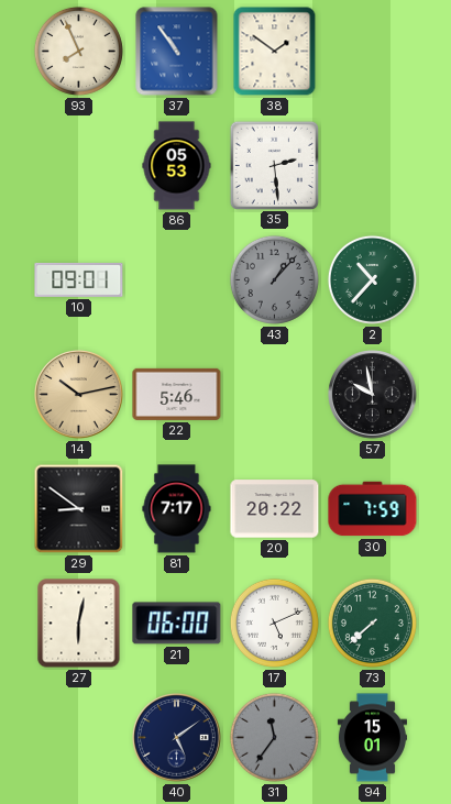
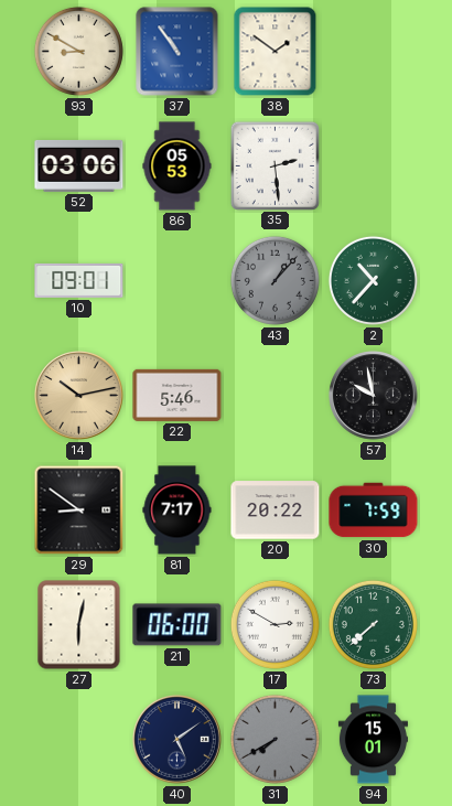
93: 7:56 -> 8:50 (78, 51)
52: none -> 03:06 (79, 165)
17: 5:11 -> 2:50 (275, 624)
31: 11:36 -> 7:40 (275, 739)
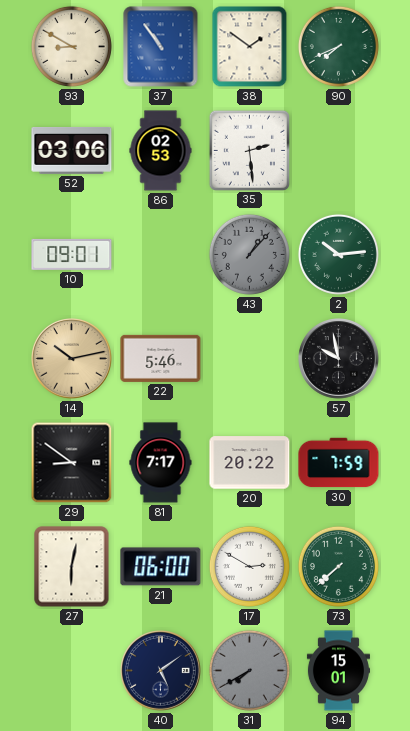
90: none -> 7:41 (338, 46)
86: 05:53 -> 02:53 (161, 151)
2: 10:37 -> 10:14 (338, 254)
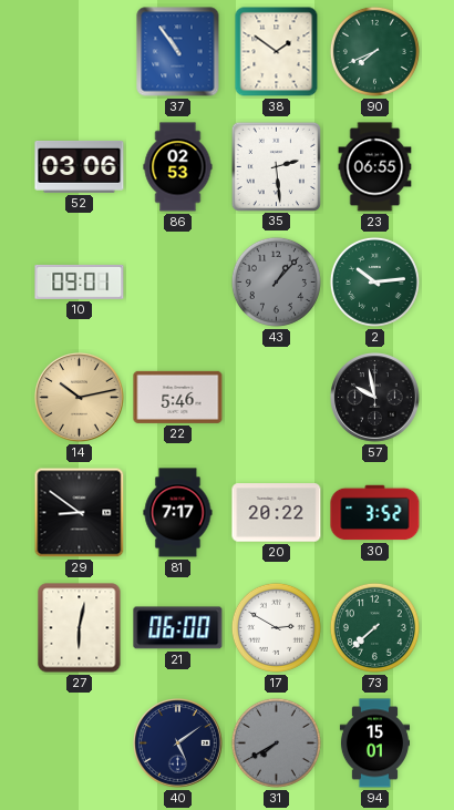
93: 8:50 -> none (71, 46)
23: none -> 06:55 (375, 167)
30: 7:59 -> 3:52 (375, 513)
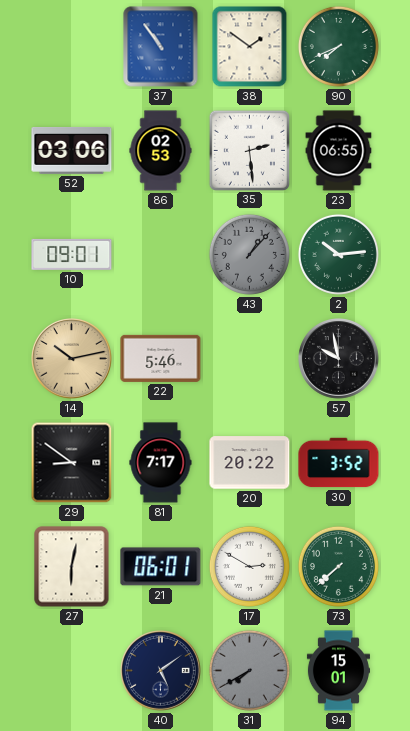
21: 06:00 -> 06:01 (161, 567)
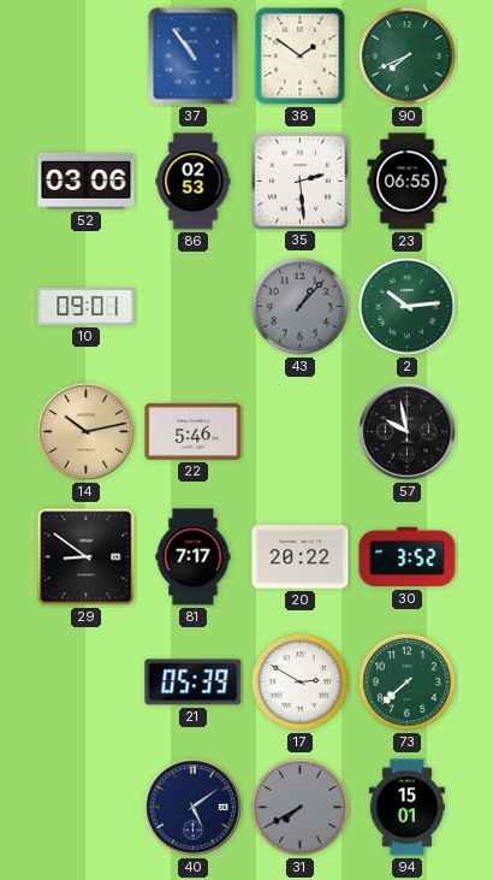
27: 6:02 -> none (72, 567)
21: 06:01 -> 05:39 (194, 683)
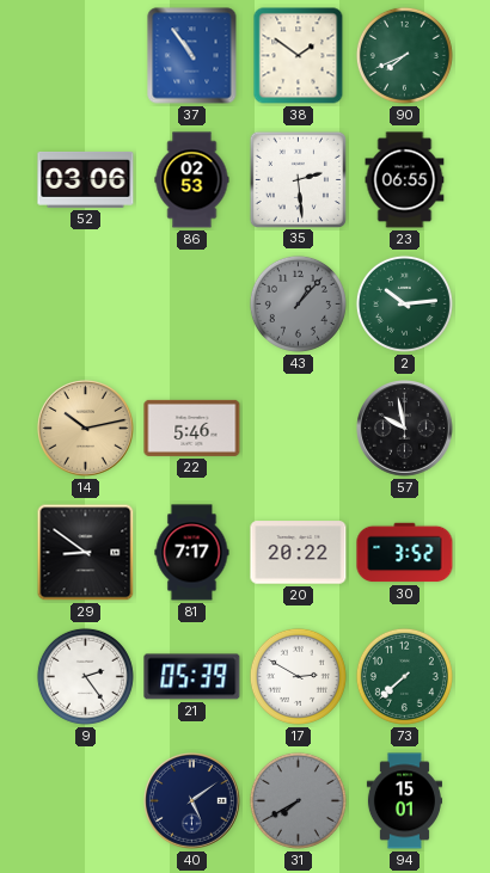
10: 09:01 -> none (87, 306)
9: none -> 2:24 (85, 676)
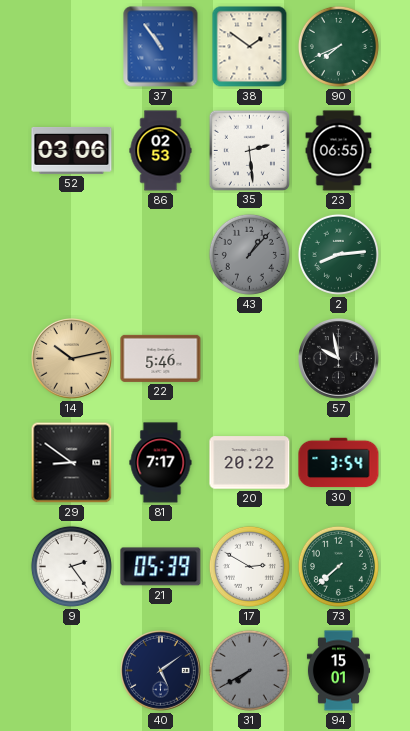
2: 10:14 -> 8:14 (338, 254)
30: 3:52 -> 3:54 (339, 463)
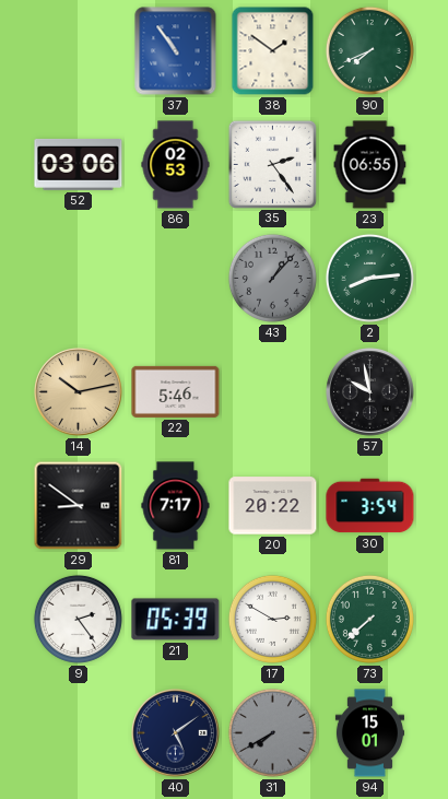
35: 2:29 -> 2:24 (272, 164)
